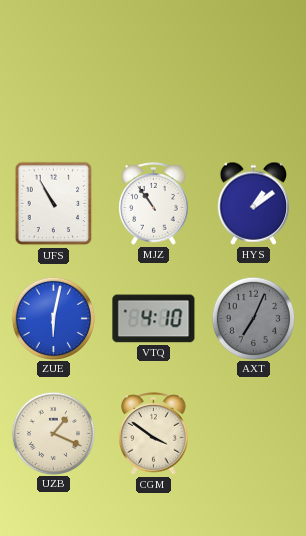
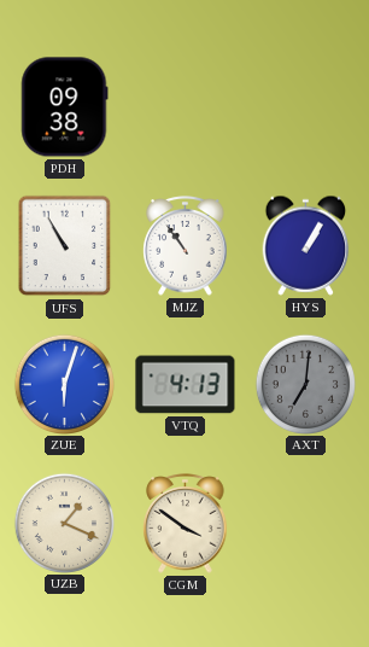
PDH: none -> 09:38 (65, 107)
HYS: 1:09 -> 1:05 (306, 245)
ZUE: 6:02 -> 6:03 (64, 384)
VTQ: 4:10 -> 4:13 (186, 385)
AXT: 7:04 -> 7:01 (305, 384)
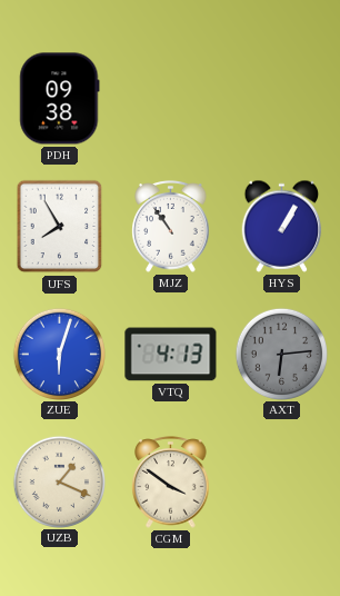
UFS: 10:55 -> 7:55 (60, 227)
AXT: 7:01 -> 6:14 (281, 354)
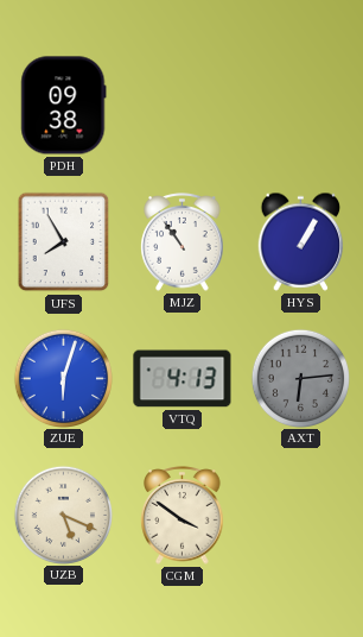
UZB: 1:19 -> 5:19 (63, 515)
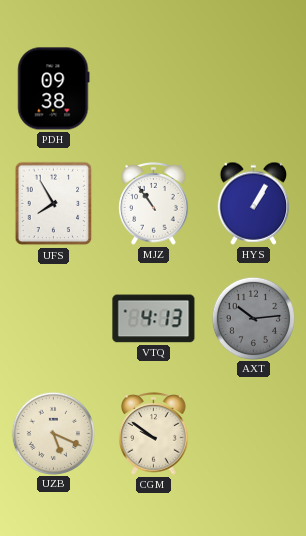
ZUE: 6:03 -> none (63, 378)
AXT: 6:14 -> 10:14 (253, 318)
CGM: 3:51 -> 9:51 (154, 434)
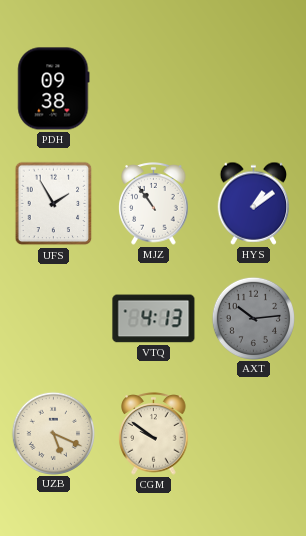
UFS: 7:55 -> 1:55 (54, 204)
HYS: 1:05 -> 1:09 (254, 203)
